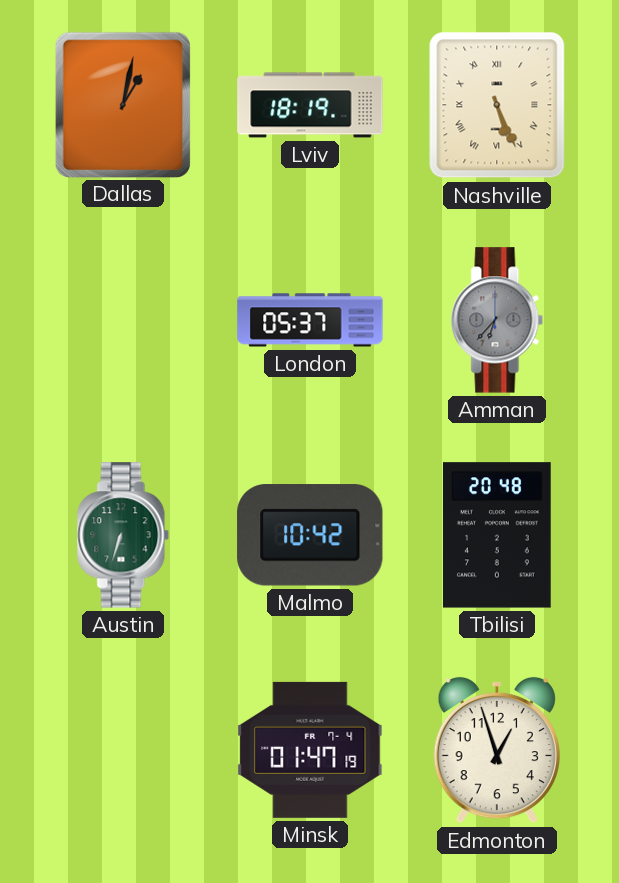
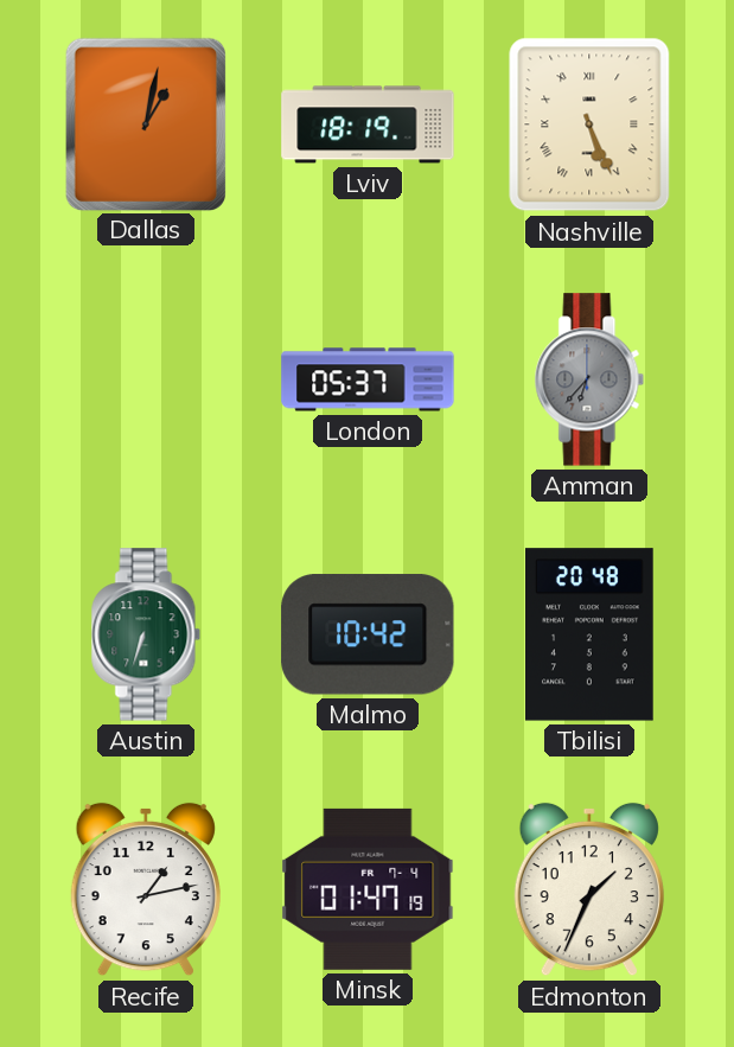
Recife: none -> 1:13 (146, 889)
Edmonton: 12:57 -> 1:34 (589, 889)
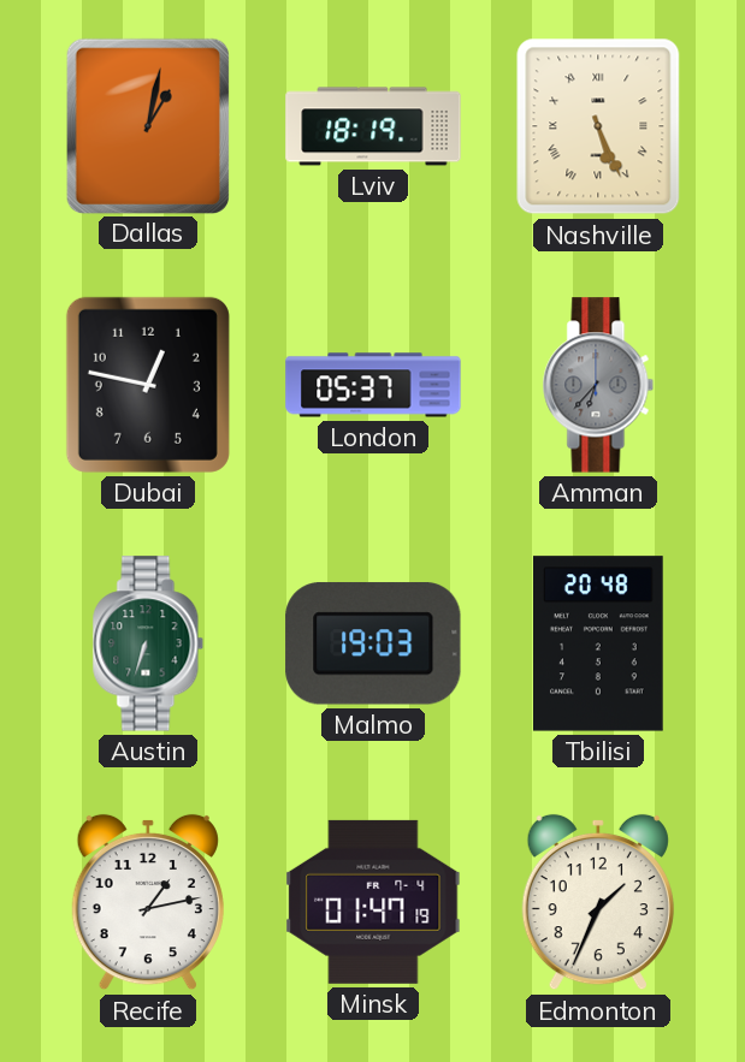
Dubai: none -> 12:47 (148, 385)
Malmo: 10:42 -> 19:03 (373, 643)
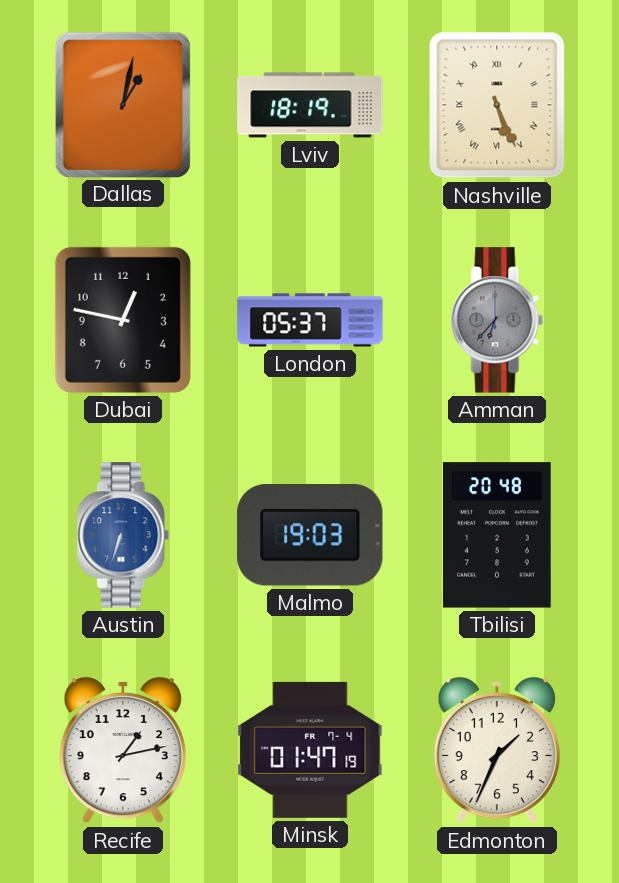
Austin dial: green -> blue (123, 535)
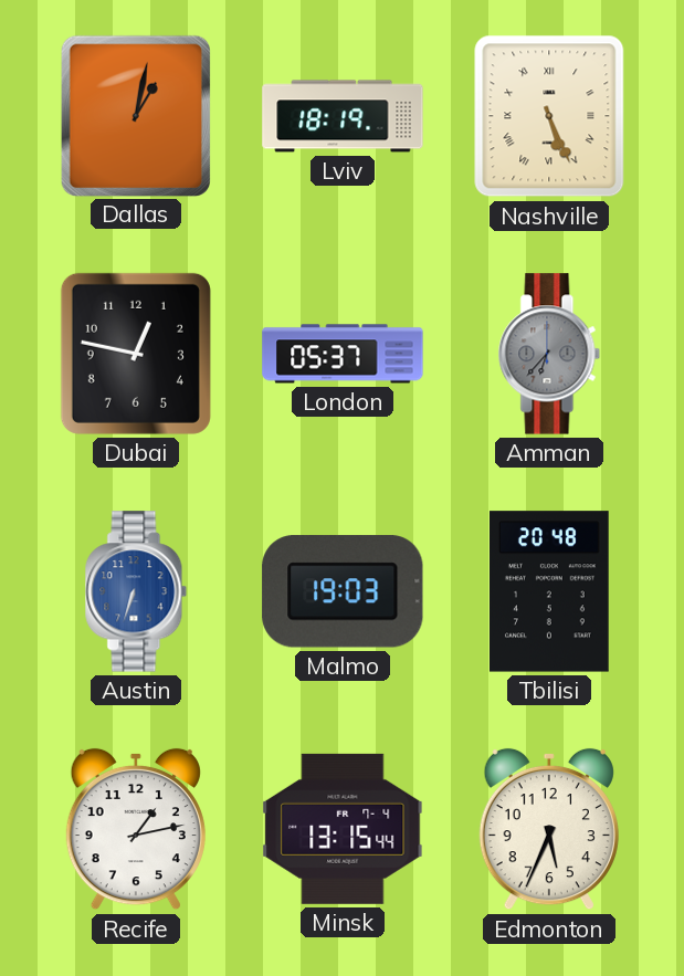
Minsk: 01:47 -> 13:15 (343, 829)
Edmonton: 1:34 -> 5:34 (549, 829)
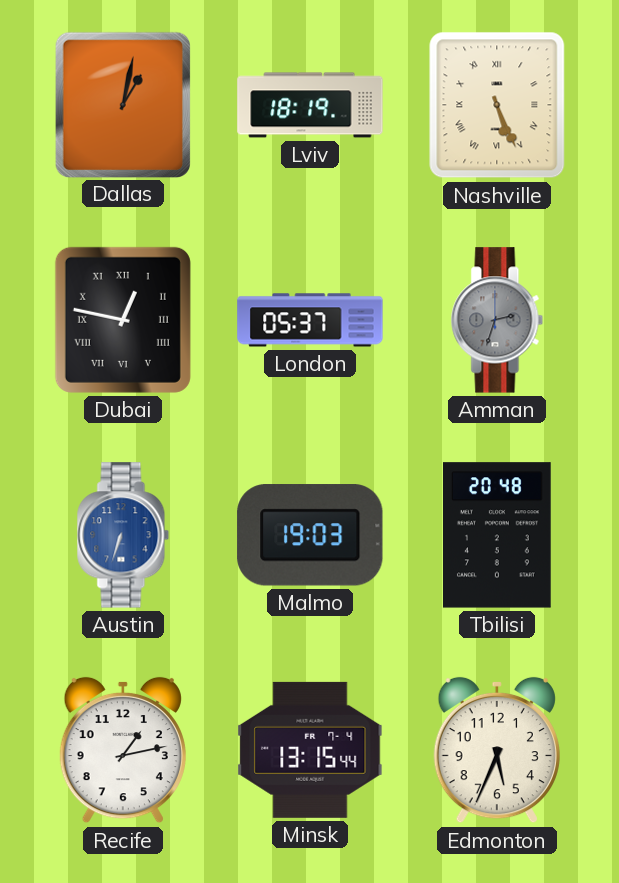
Dubai numerals: Arabic -> Roman (123, 320)
Amman: 6:37 -> 2:33 (497, 320)
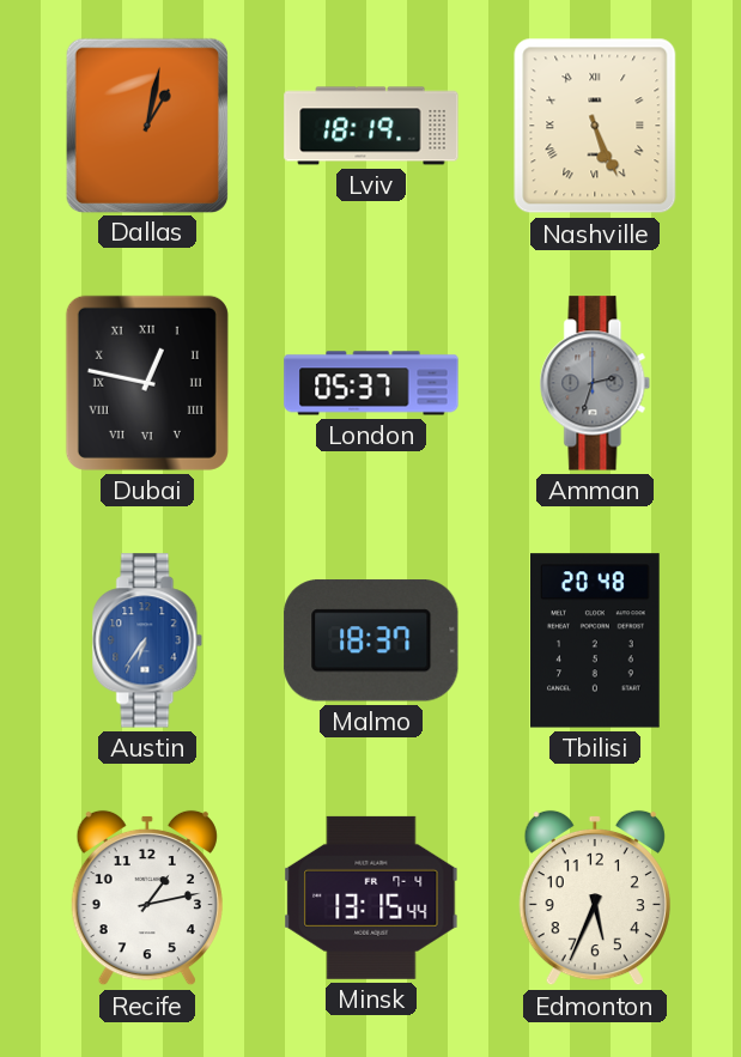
Austin: 6:33 -> 6:36 (147, 640)
Malmo: 19:03 -> 18:37 (371, 640)
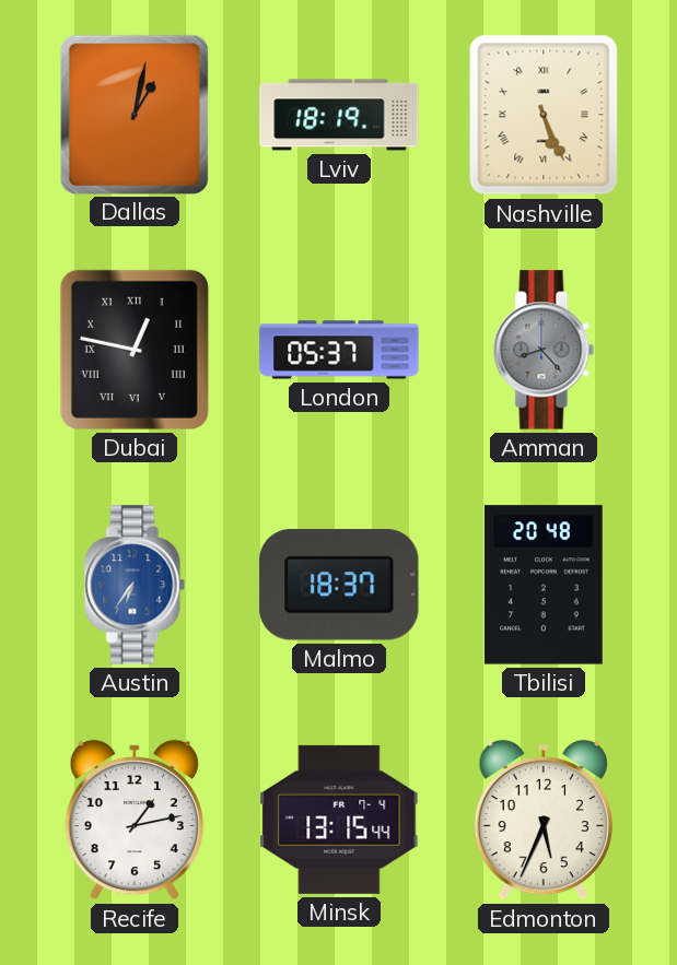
Amman: 2:33 -> 8:23 (544, 350)
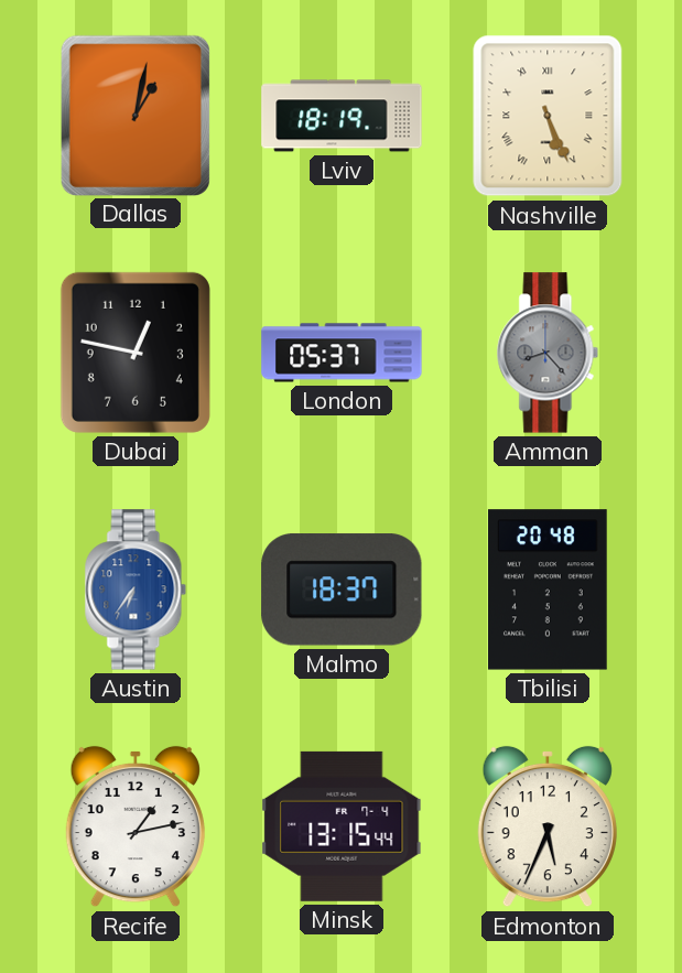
Dubai numerals: Roman -> Arabic (136, 353)
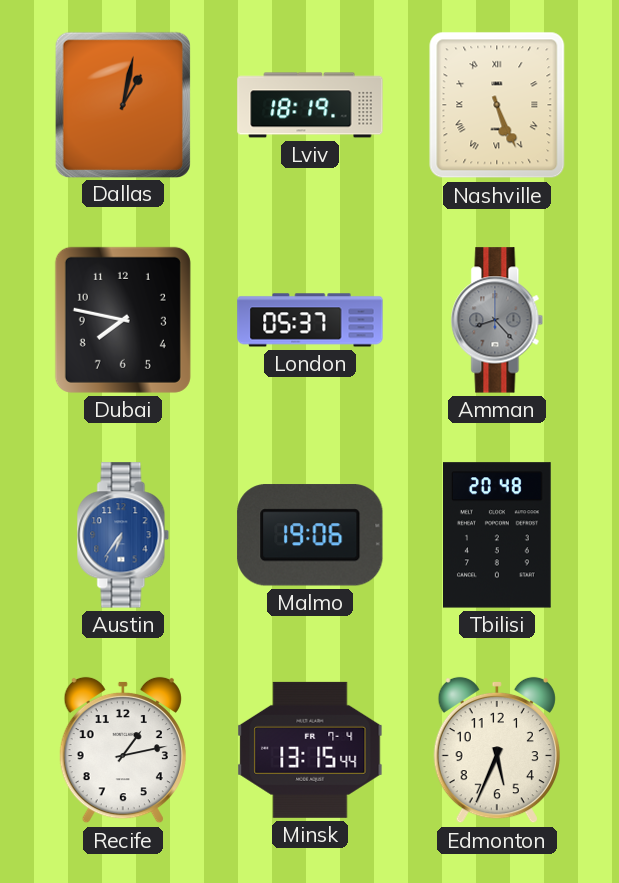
Dubai: 12:47 -> 7:47 (123, 320)
Malmo: 18:37 -> 19:06 (310, 535)
